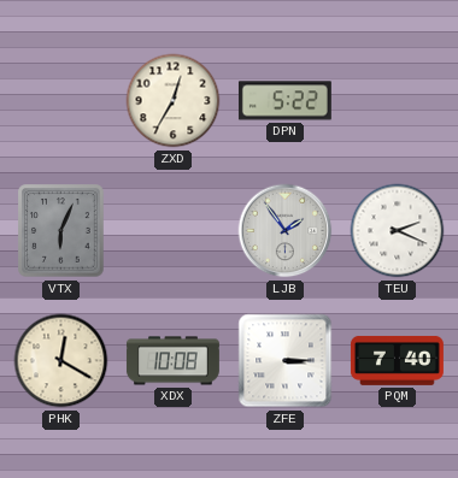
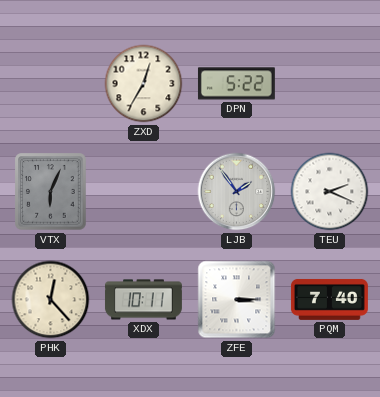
PHK: 12:20 -> 12:23 (51, 300)
XDX: 10:08 -> 10:11 (143, 300)
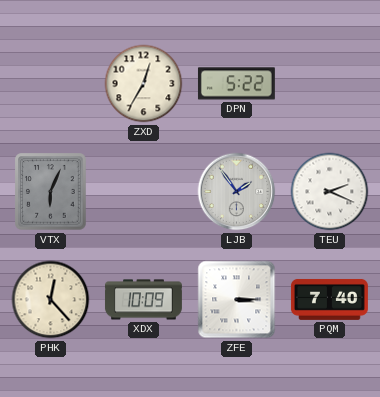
XDX: 10:11 -> 10:09 (143, 300)
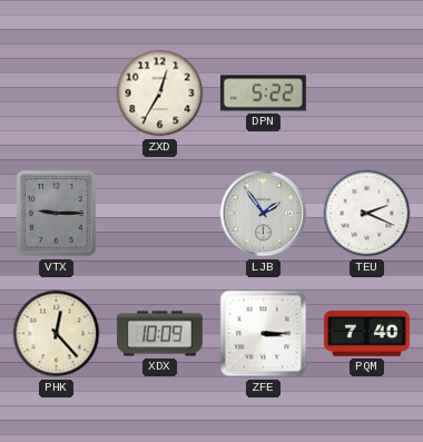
VTX: 6:04 -> 9:15 (57, 214)
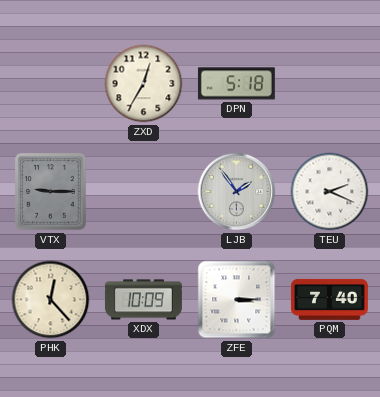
DPN: 5:22 -> 5:18 (236, 84)
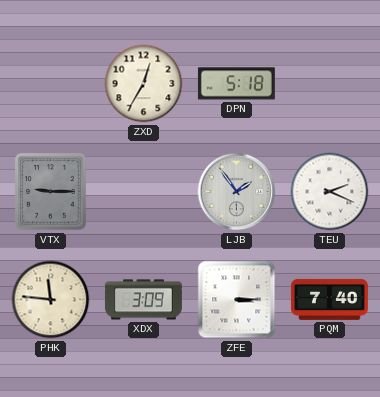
PHK: 12:23 -> 11:46 (51, 300)
XDX: 10:09 -> 3:09 (143, 300)
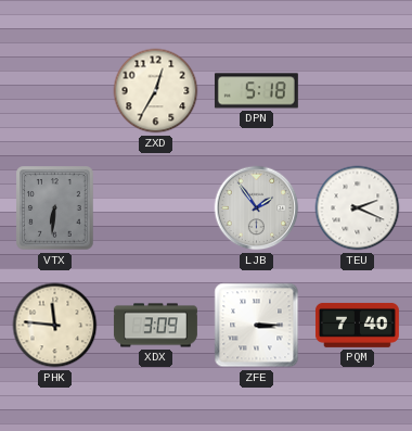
VTX: 9:15 -> 6:31 (55, 208)
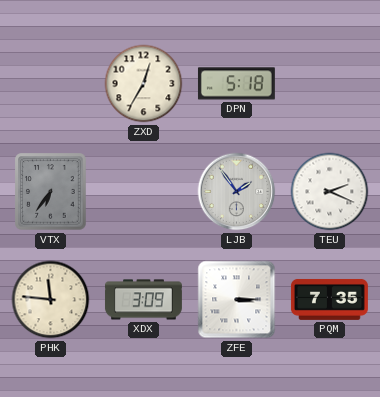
VTX: 6:31 -> 6:36 (51, 192)
PQM: 7:40 -> 7:35 (329, 299)
